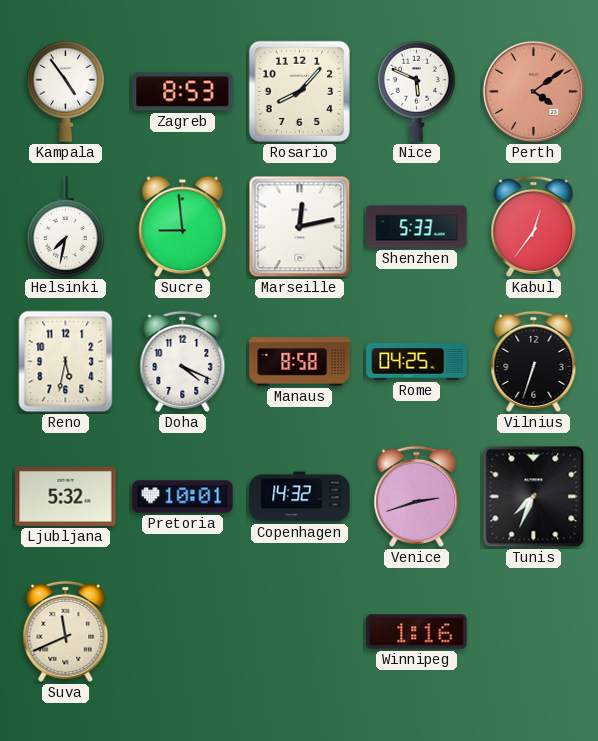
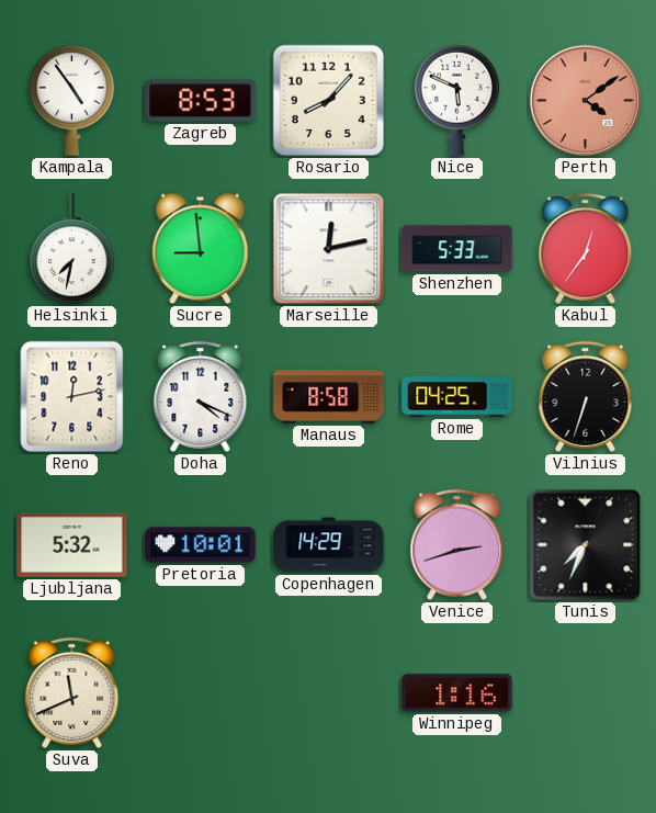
Reno: 5:32 -> 12:13 (72, 397)
Copenhagen: 14:32 -> 14:29 (329, 545)
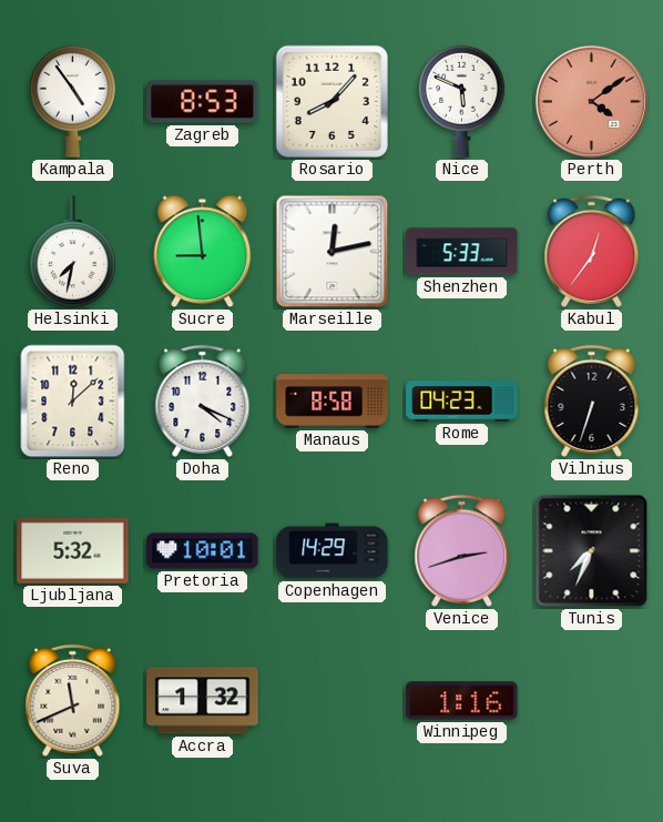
Reno: 12:13 -> 12:08 (73, 402)
Rome: 04:25 -> 04:23 (462, 402)
Accra: none -> 1:32 (203, 701)
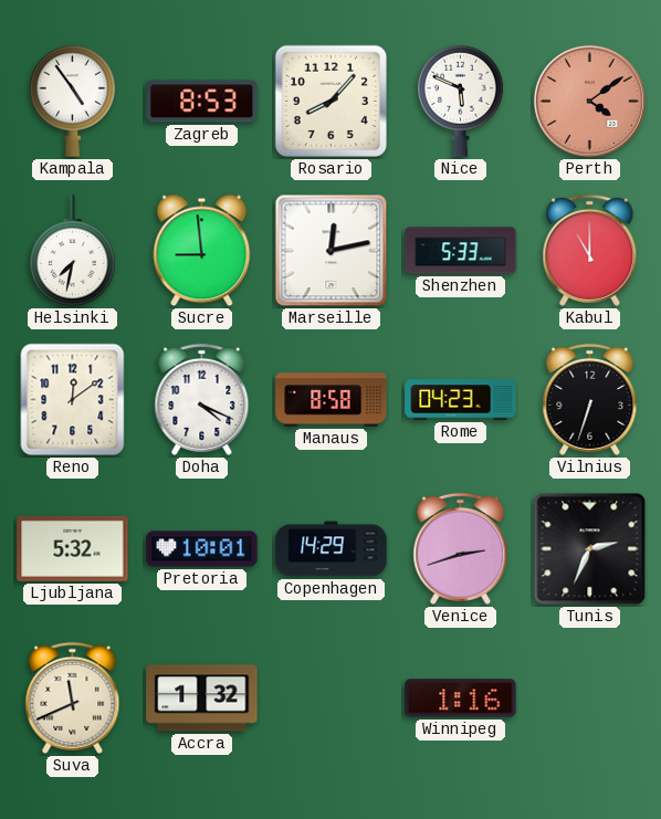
Kabul: 12:36 -> 11:00 (590, 250)
Reno: 12:08 -> 12:09 (73, 400)
Tunis: 7:34 -> 2:34 (590, 549)
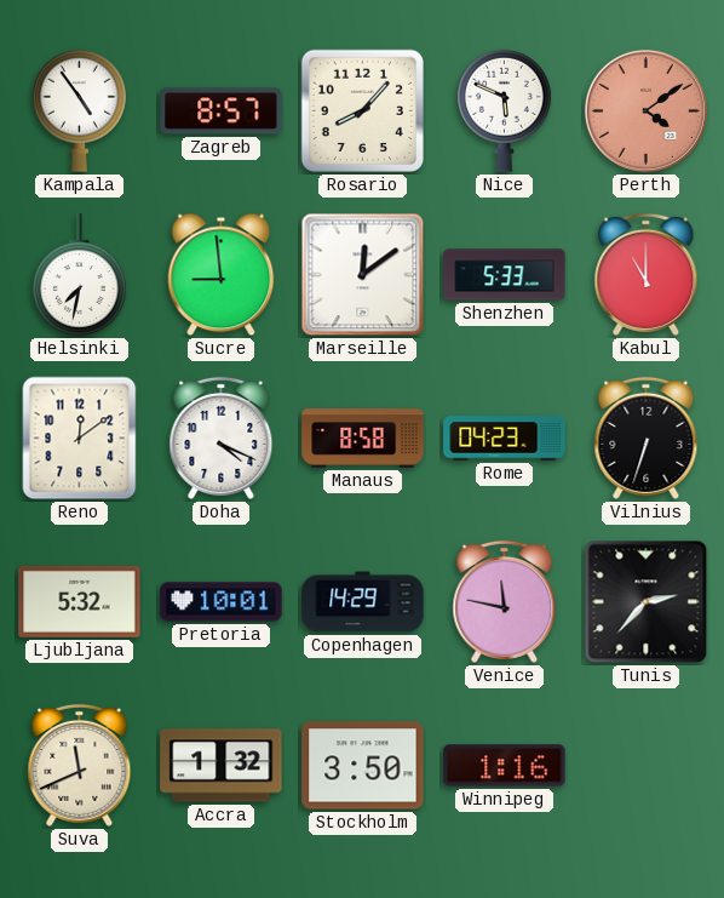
Zagreb: 8:53 -> 8:57 (222, 111)
Marseille: 12:13 -> 12:09 (363, 275)
Venice: 2:42 -> 11:47 (505, 601)
Tunis: 2:34 -> 2:37 (647, 602)
Stockholm: none -> 3:50 (363, 766)
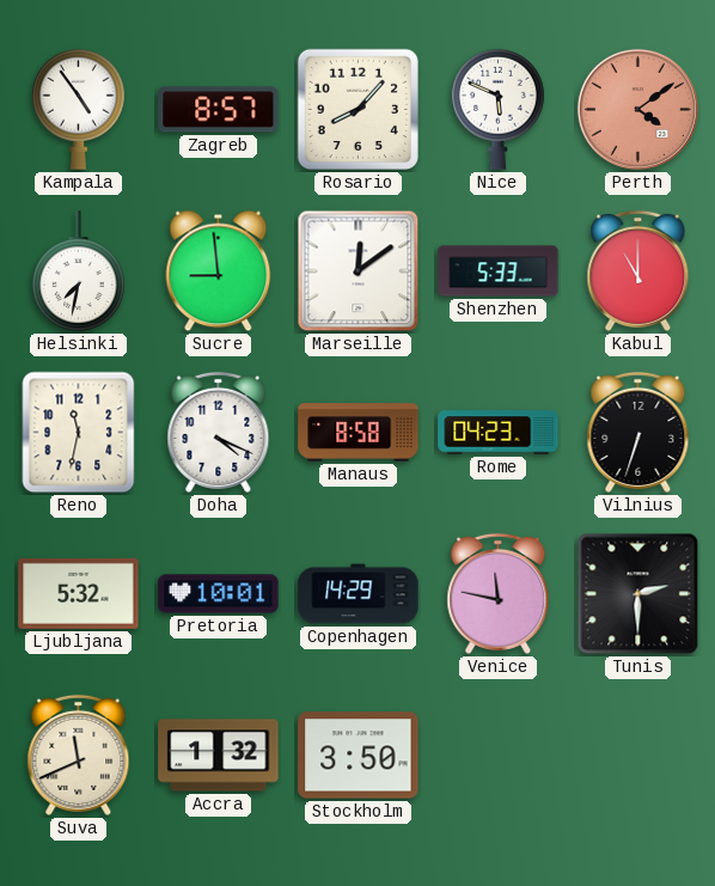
Reno: 12:09 -> 11:32 (79, 433)
Tunis: 2:37 -> 2:30 (638, 594)
Winnipeg: 1:16 -> none (505, 766)
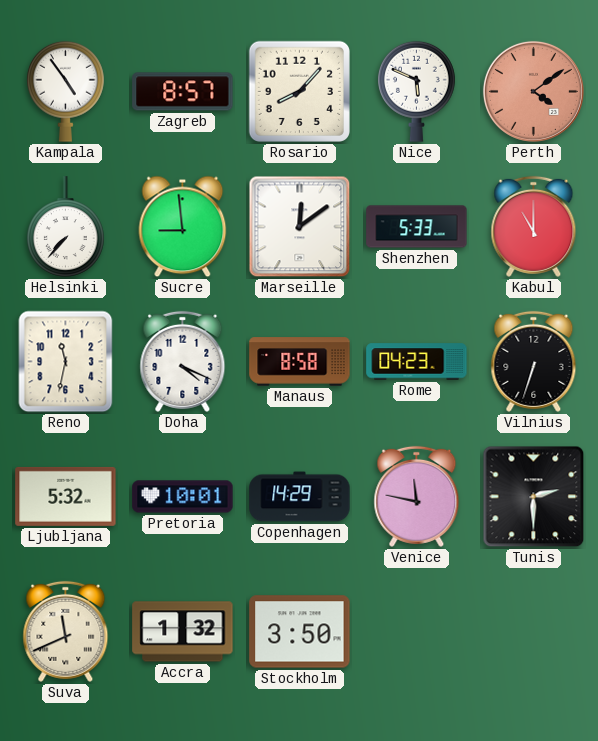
Helsinki: 7:32 -> 7:37 (66, 227)
